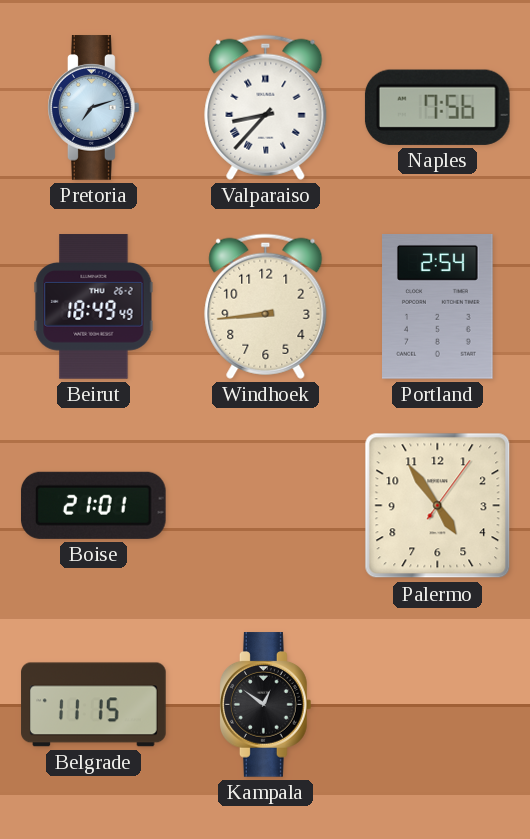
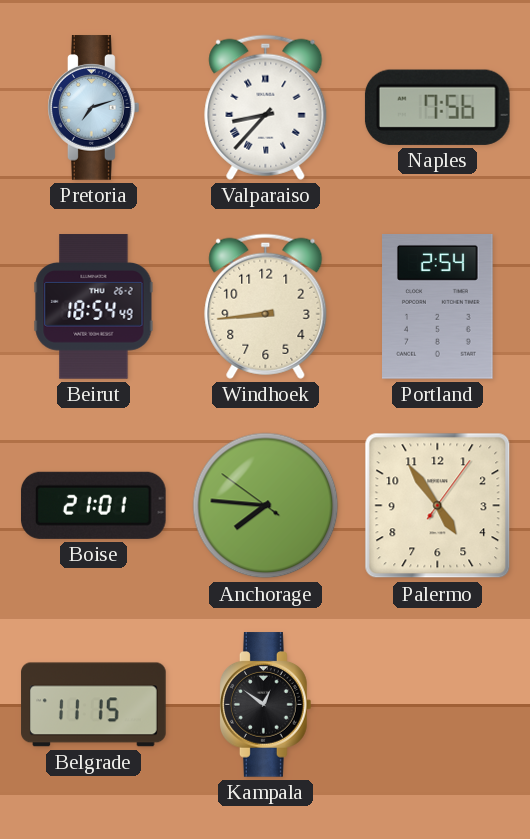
Beirut: 18:49 -> 18:54 (94, 307)
Anchorage: none -> 7:45 (266, 506)
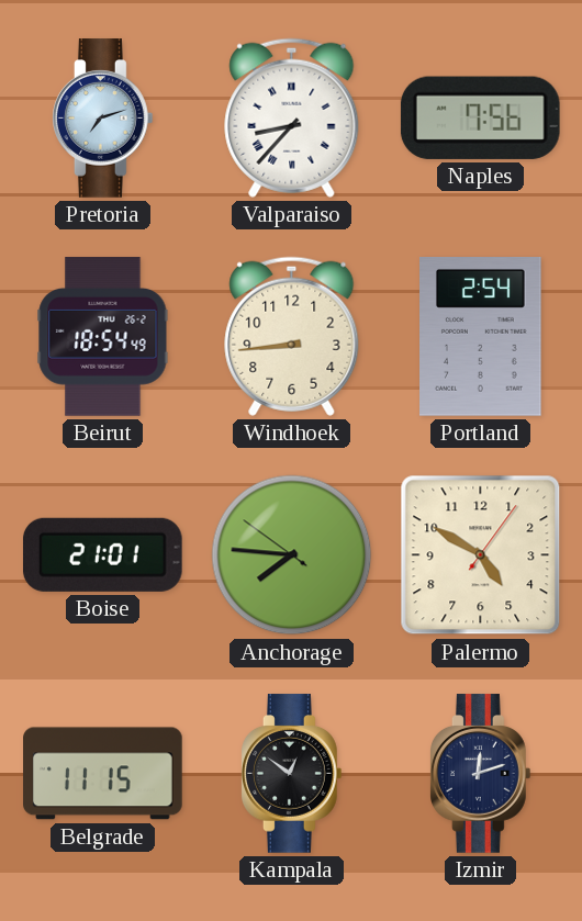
Palermo: 4:54 -> 4:50 (481, 555)
Izmir: none -> 12:12 (481, 774)
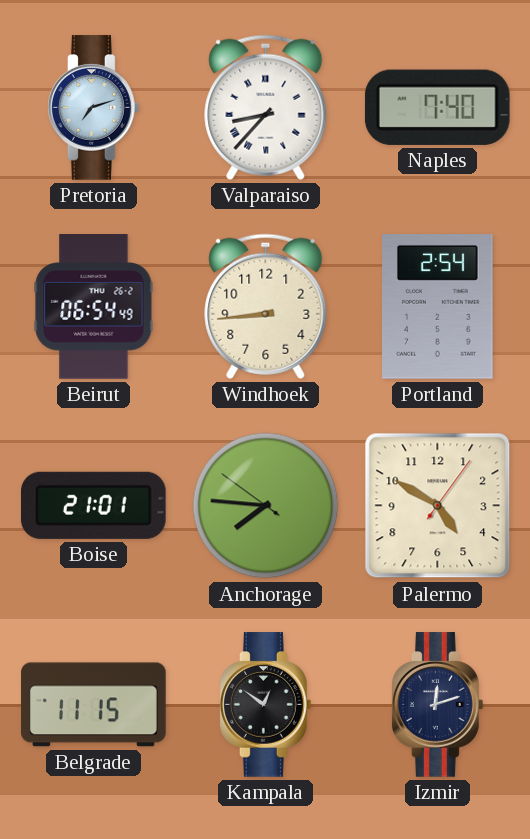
Naples: 7:56 -> 7:40 (437, 107)
Beirut: 18:54 -> 06:54 (94, 307)
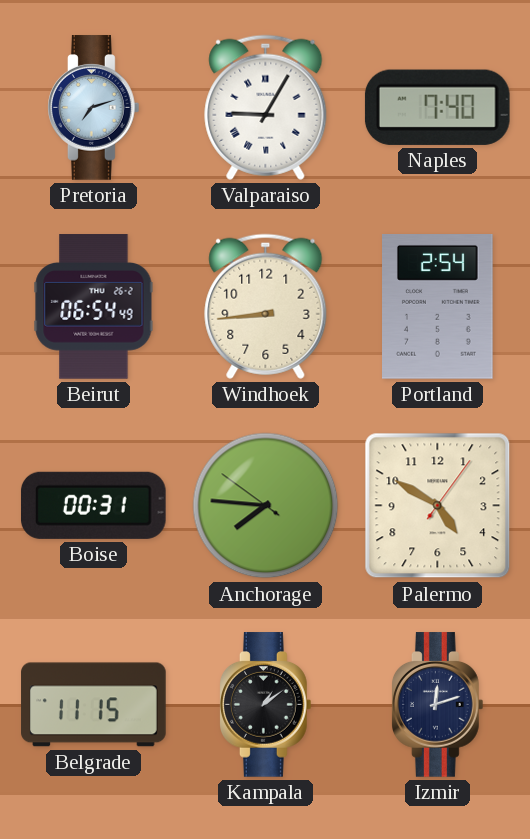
Valparaiso: 8:37 -> 9:05 (266, 107)
Boise: 21:01 -> 00:31 (93, 505)
Kampala: 12:51 -> 1:09 (266, 705)
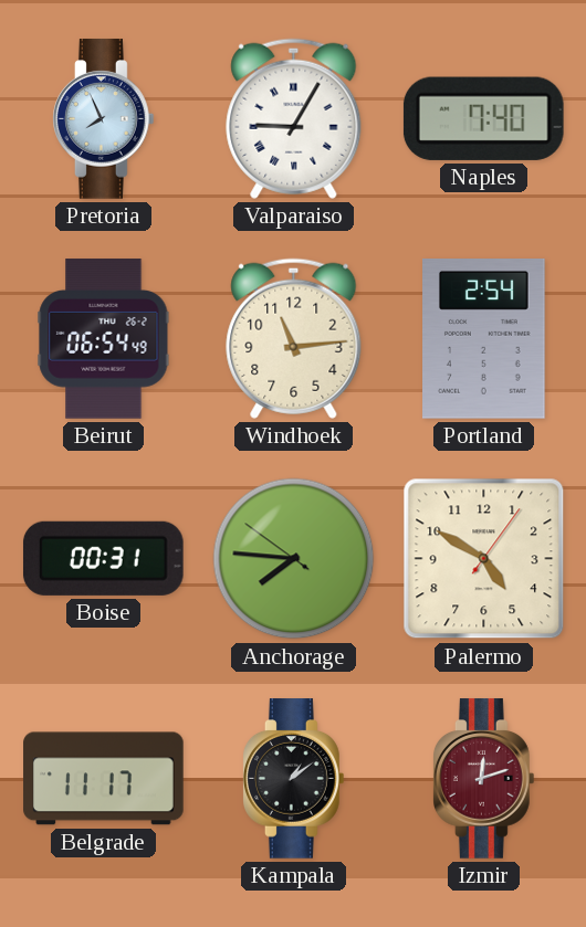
Pretoria: 7:12 -> 7:56 (104, 119)
Windhoek: 8:44 -> 11:14 (294, 338)
Belgrade: 11:15 -> 11:17 (104, 779)
Izmir dial: navy -> burgundy (484, 779)
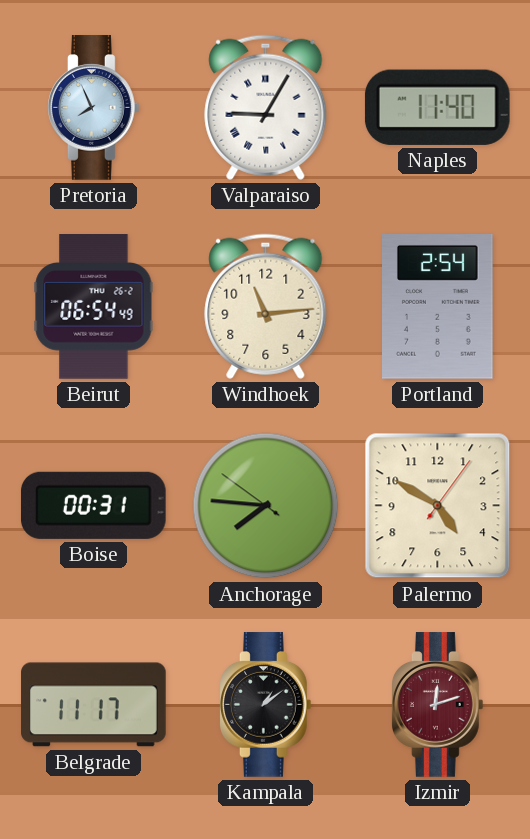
Naples: 7:40 -> 11:40 (437, 107)
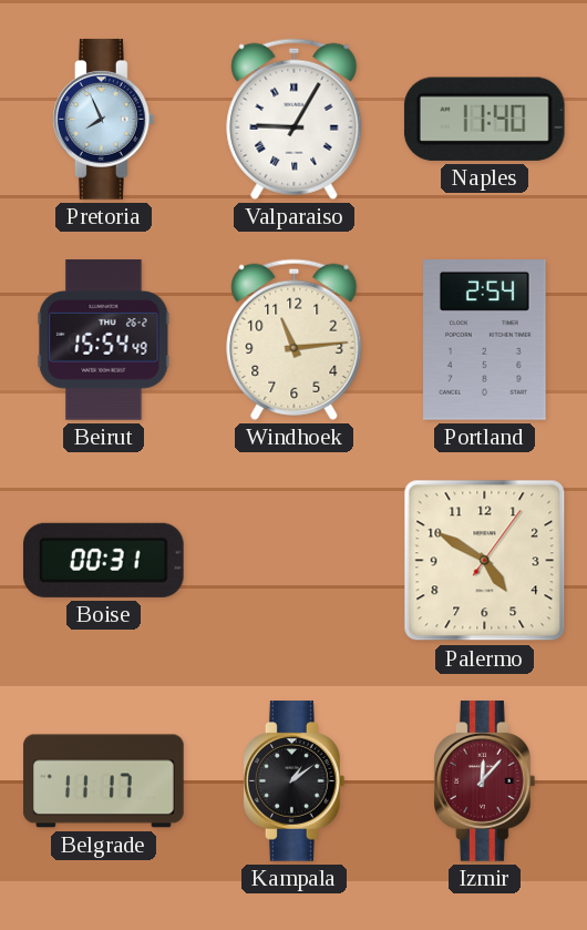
Beirut: 06:54 -> 15:54 (104, 340)
Anchorage: 7:45 -> none (266, 506)
Izmir: 12:12 -> 12:07 (485, 781)
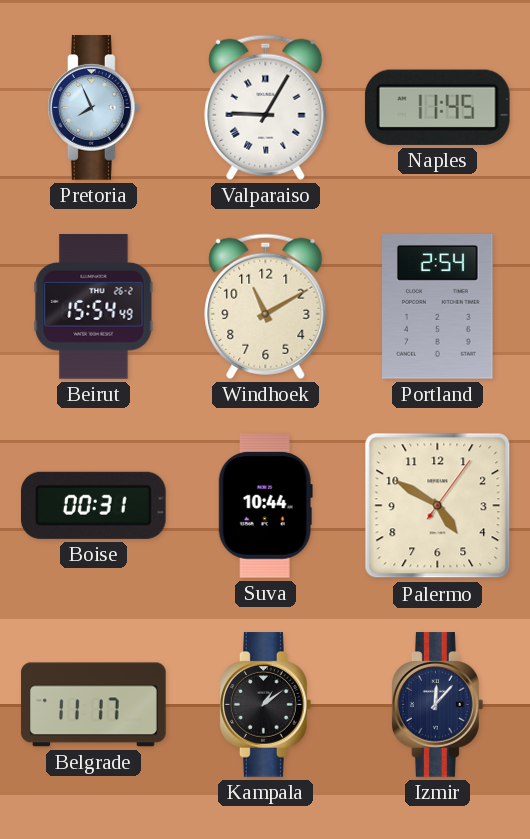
Naples: 11:40 -> 11:45 (437, 107)
Windhoek: 11:14 -> 11:10 (266, 306)
Suva: none -> 10:44 (265, 506)
Izmir dial: burgundy -> navy (438, 705)
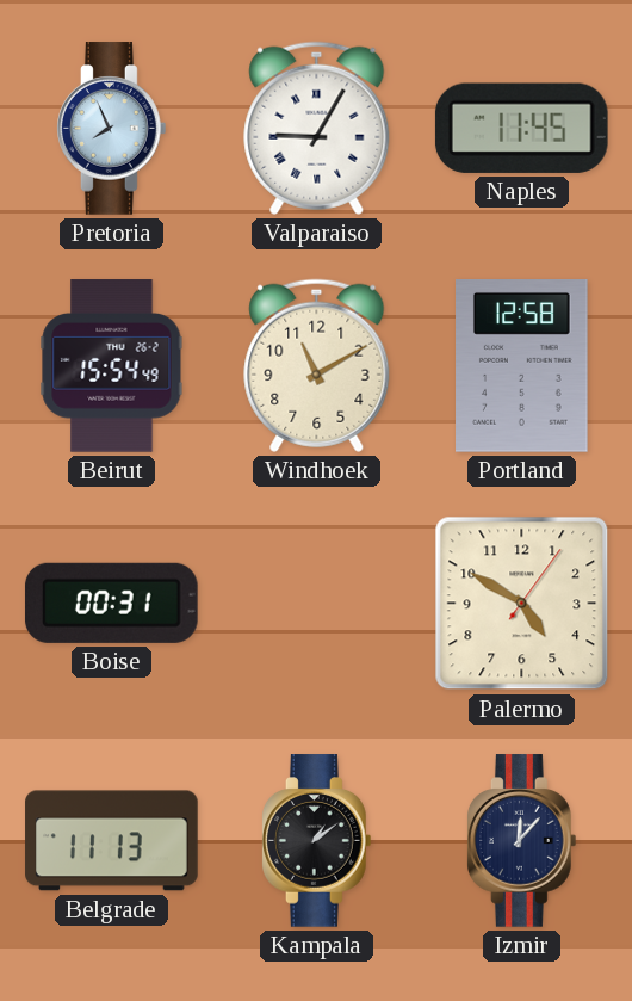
Portland: 2:54 -> 12:58 (522, 366)
Suva: 10:44 -> none (265, 506)
Belgrade: 11:17 -> 11:13 (112, 841)
